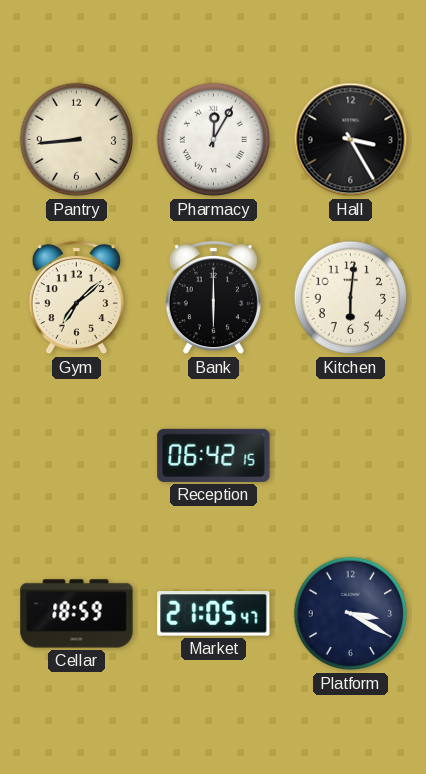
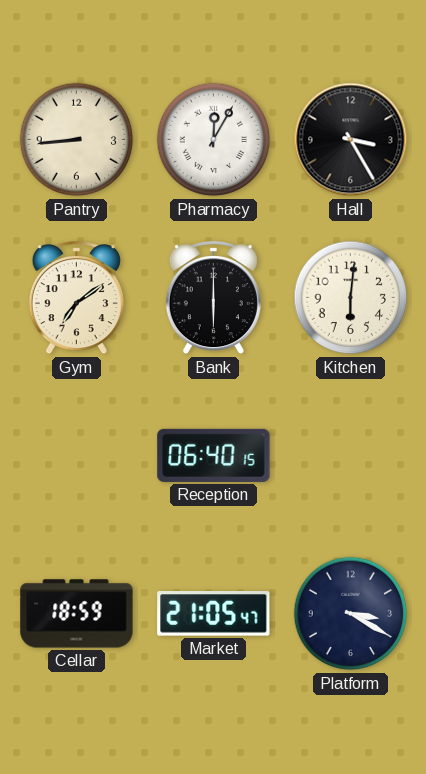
Gym: 7:08 -> 7:09 (76, 299)
Reception: 06:42 -> 06:40 (214, 455)
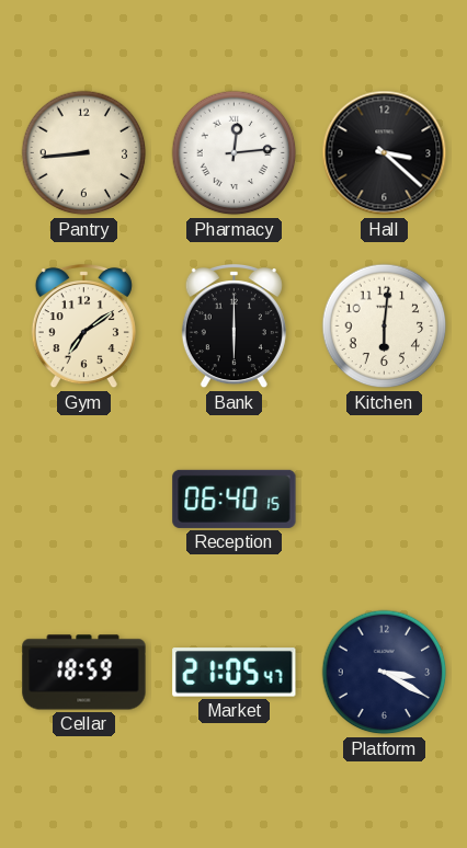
Pharmacy: 12:05 -> 12:14 (235, 153)
Hall: 3:25 -> 3:22 (385, 153)
